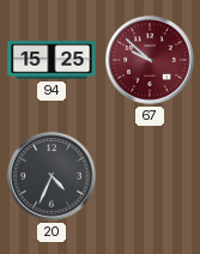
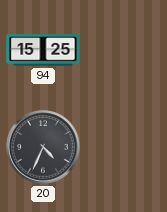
67: 9:52 -> none (150, 60)
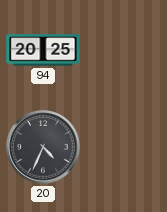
94: 15:25 -> 20:25 (43, 50)
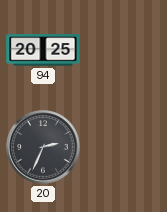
20: 4:34 -> 2:34 (43, 147)
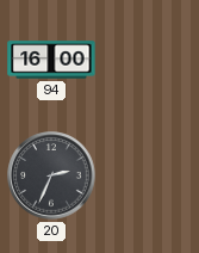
94: 20:25 -> 16:00 (51, 60)
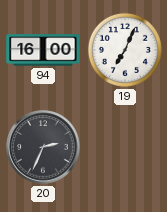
19: none -> 7:04 (125, 50)
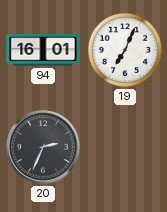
94: 16:00 -> 16:01 (43, 50)
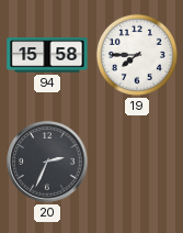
94: 16:01 -> 15:58 (47, 55)
19: 7:04 -> 7:45 (137, 55)
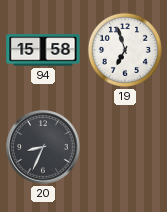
19: 7:45 -> 6:57 (125, 50)
20: 2:34 -> 8:34 (43, 147)
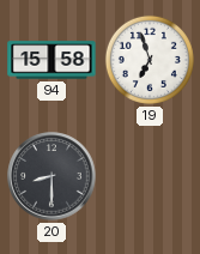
20: 8:34 -> 8:30 (51, 176)
